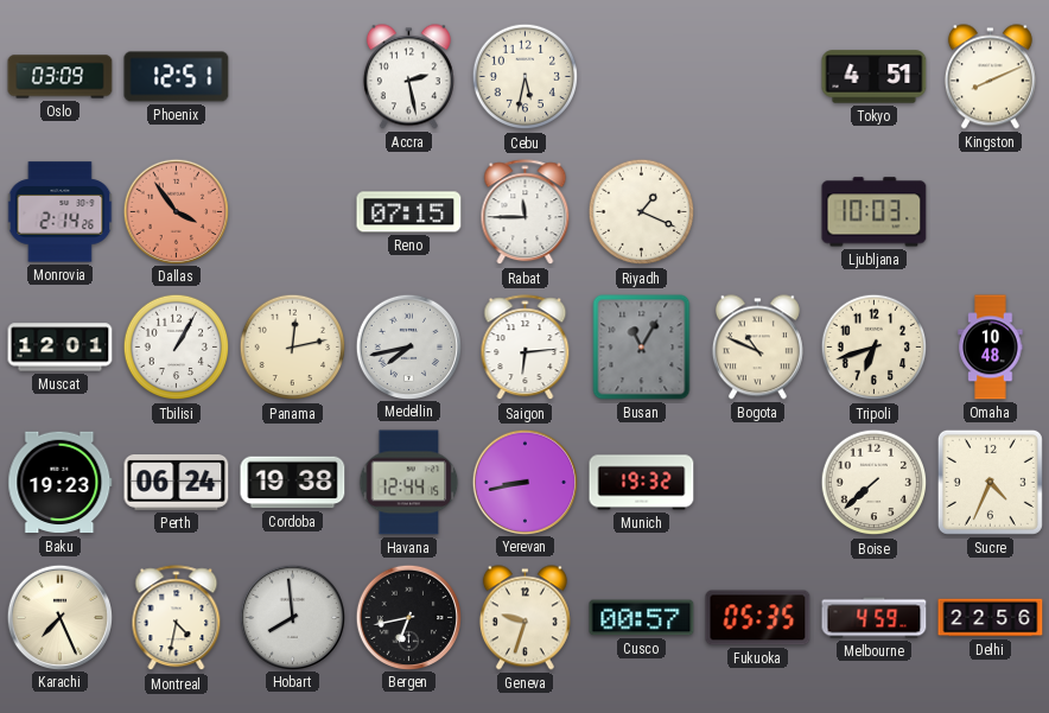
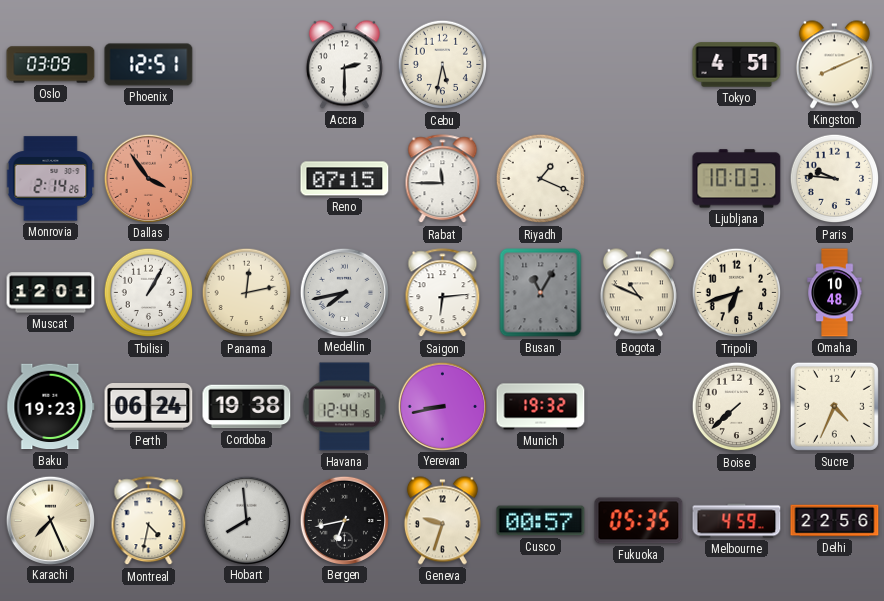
Accra: 2:28 -> 2:30 (344, 65)
Paris: none -> 9:46 (835, 179)
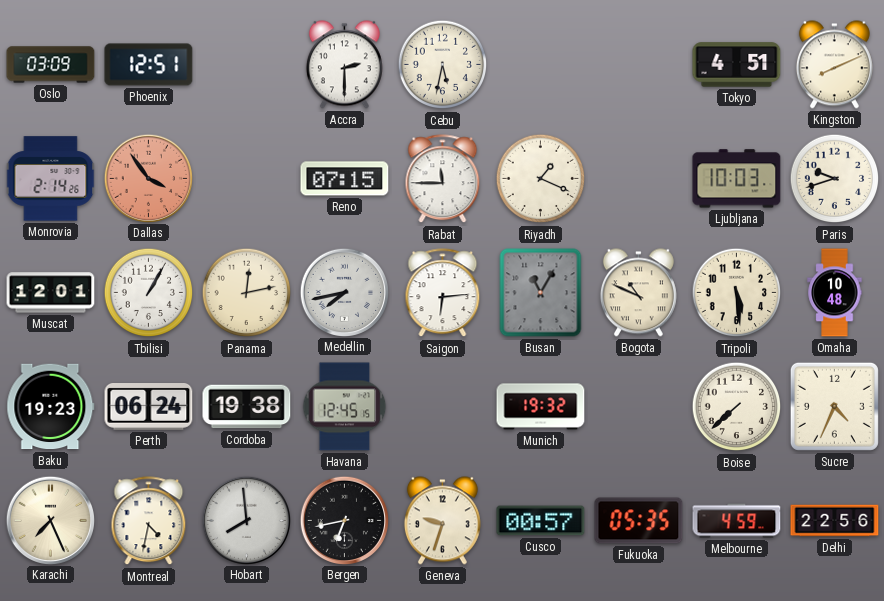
Paris: 9:46 -> 9:42 (835, 179)
Tripoli: 6:42 -> 5:29 (737, 293)
Havana: 12:44 -> 12:45 (345, 407)
Yerevan: 8:43 -> none (442, 406)
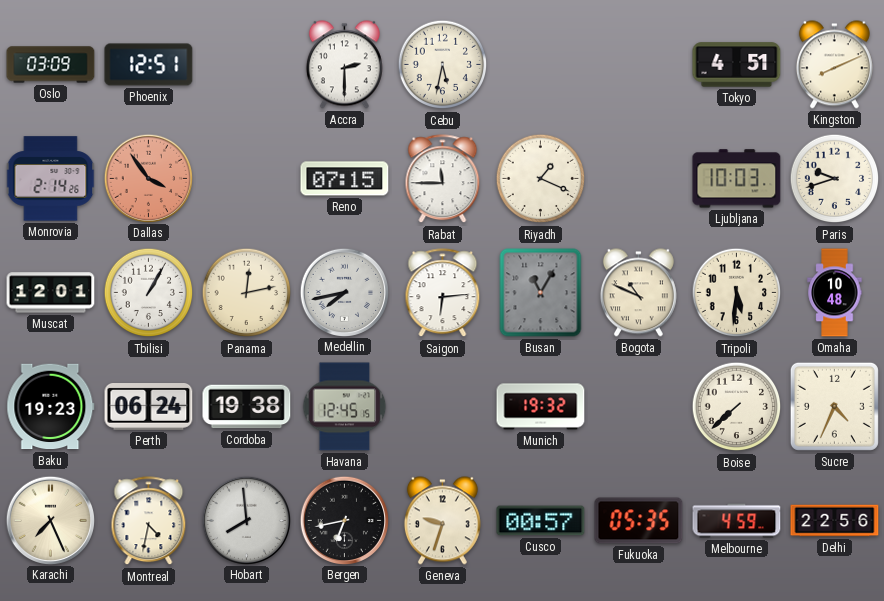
Tripoli: 5:29 -> 5:31 (737, 293)
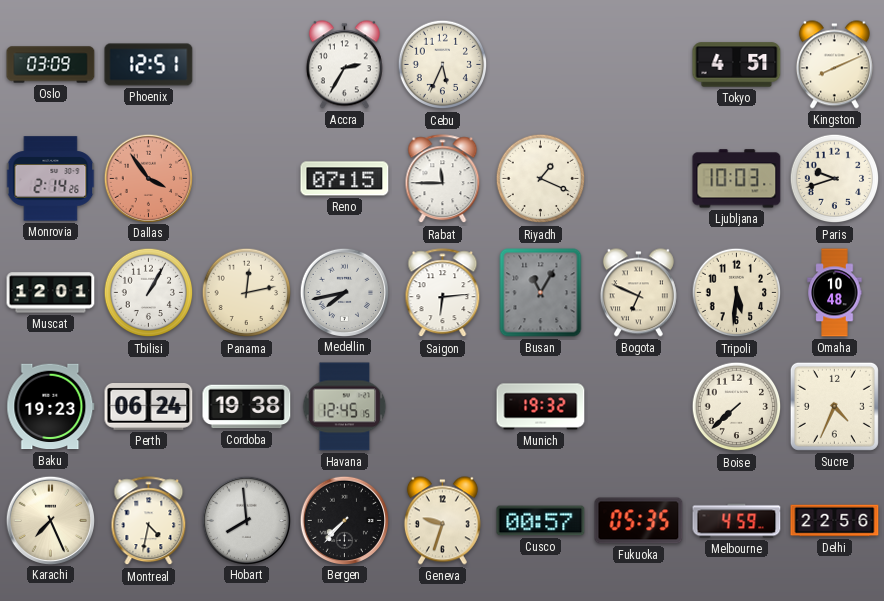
Accra: 2:30 -> 2:35 (344, 65)
Cebu: 5:32 -> 5:34 (443, 65)
Bogota: 10:49 -> 6:49 (638, 293)
Bergen: 6:43 -> 7:37 (344, 520)
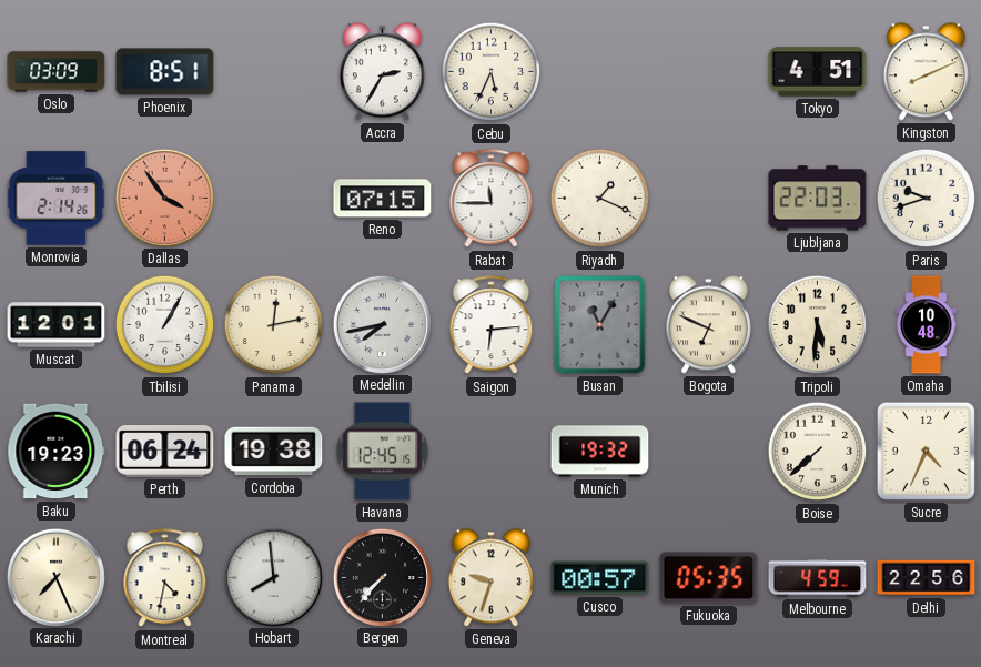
Phoenix: 12:51 -> 8:51 (165, 72)
Ljubljana: 10:03 -> 22:03 (818, 199)
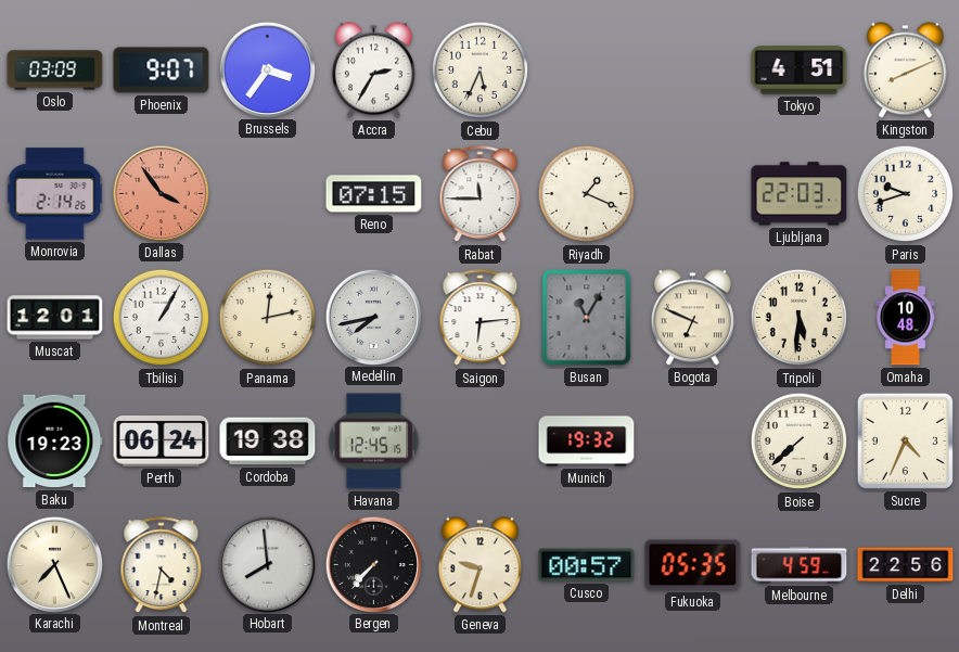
Phoenix: 8:51 -> 9:07 (162, 71)
Brussels: none -> 3:36 (267, 69)
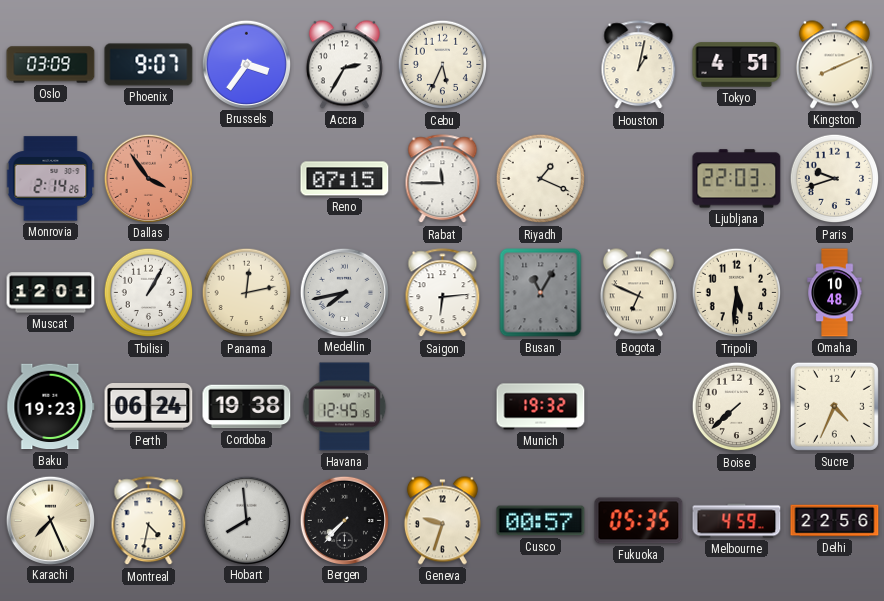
Houston: none -> 1:02 (639, 65)
